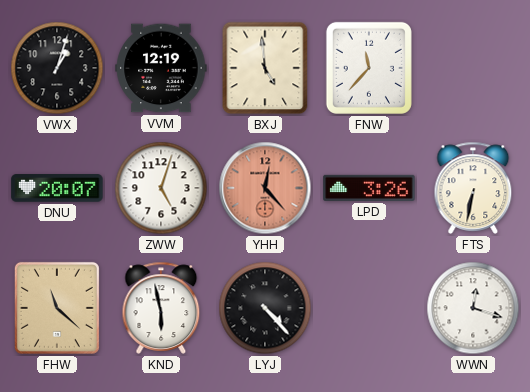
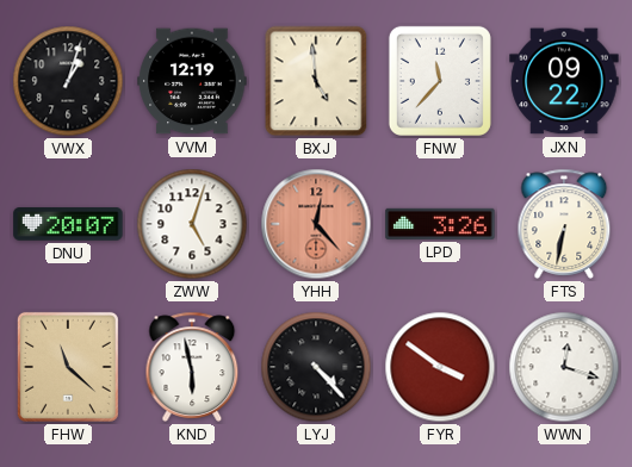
JXN: none -> 09:22 (564, 81)
FYR: none -> 3:51 (440, 367)
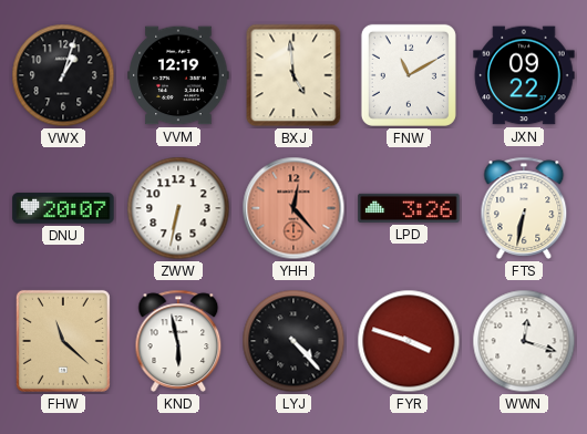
FNW: 11:37 -> 11:10 (409, 75)
ZWW: 5:03 -> 6:32 (178, 208)
FYR: 3:51 -> 3:48 (409, 341)
